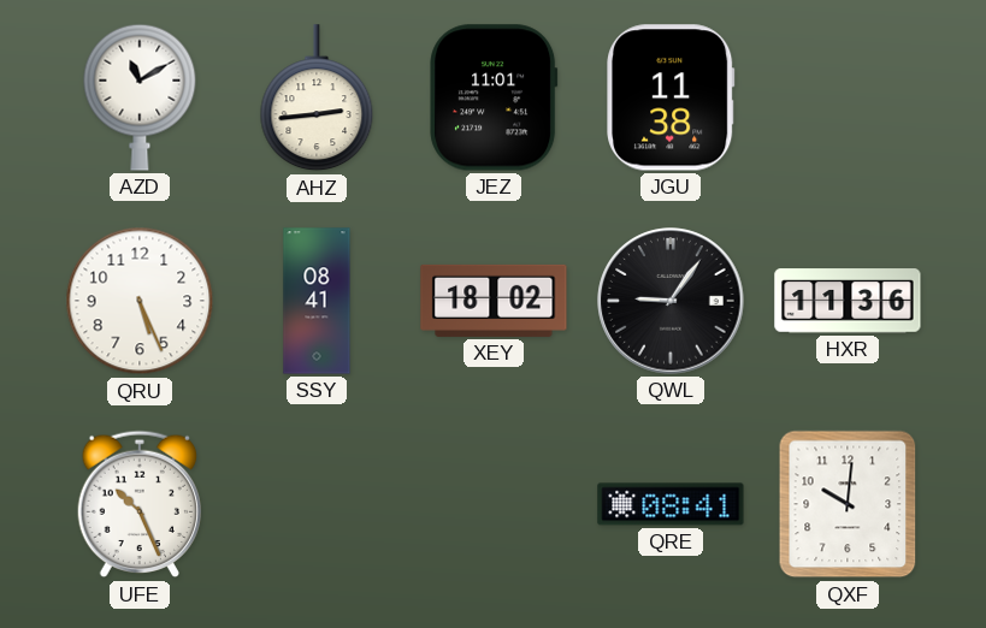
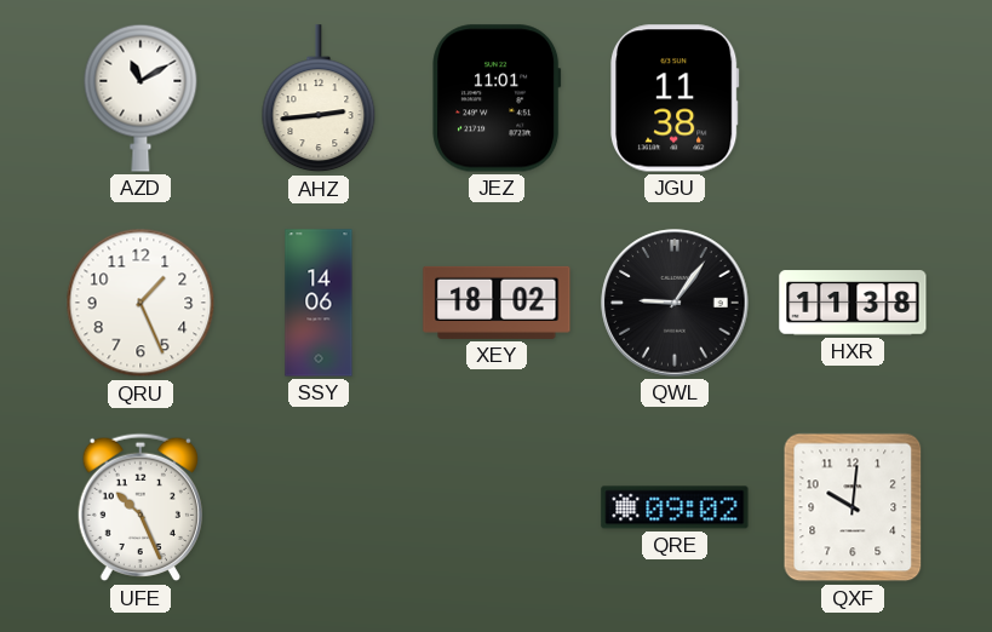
QRU: 5:26 -> 1:26 (141, 303)
SSY: 08:41 -> 14:06 (319, 303)
HXR: 11:36 -> 11:38 (853, 303)
QRE: 08:41 -> 09:02 (675, 507)
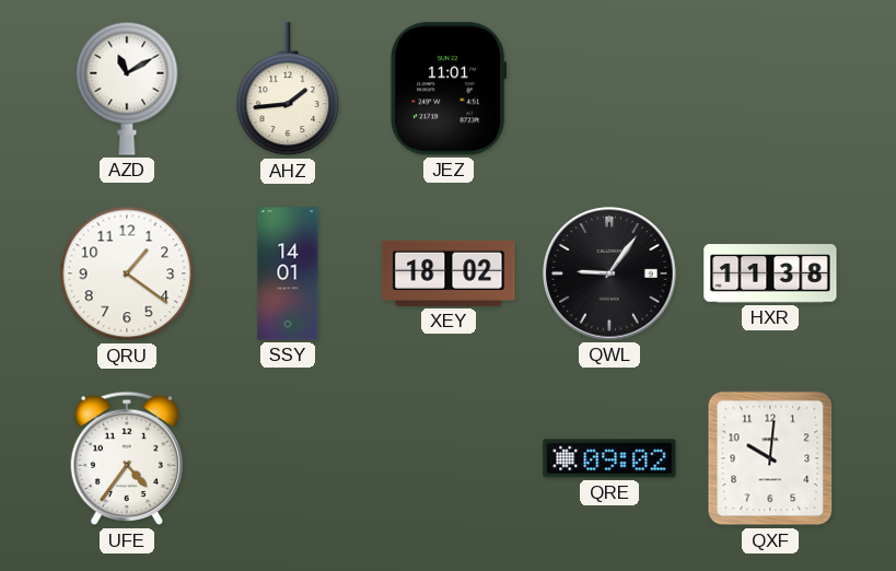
AHZ: 2:44 -> 1:44 (288, 90)
JGU: 11:38 -> none (675, 98)
QRU: 1:26 -> 1:21 (127, 273)
SSY: 14:06 -> 14:01 (288, 273)
UFE: 10:26 -> 4:36 (126, 458)
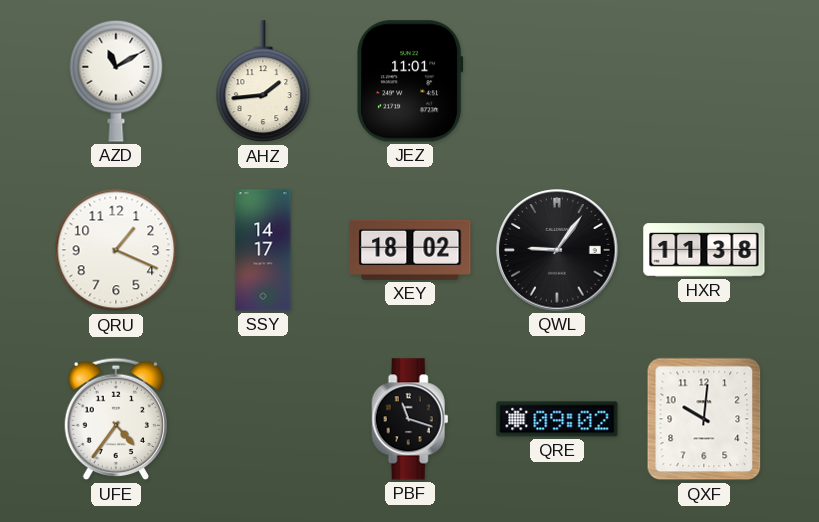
QRU: 1:21 -> 1:19 (116, 250)
SSY: 14:01 -> 14:17 (263, 250)
PBF: none -> 11:18 (410, 419)
